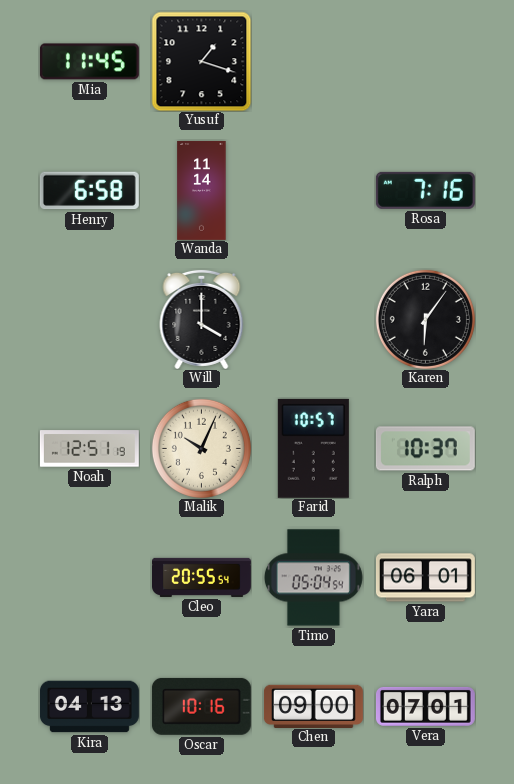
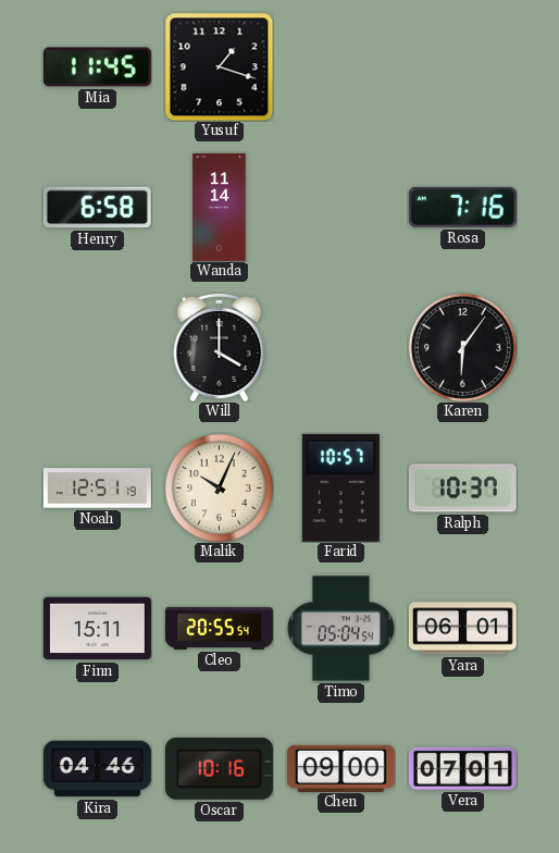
Finn: none -> 15:11 (97, 629)
Kira: 04:13 -> 04:46 (97, 769)
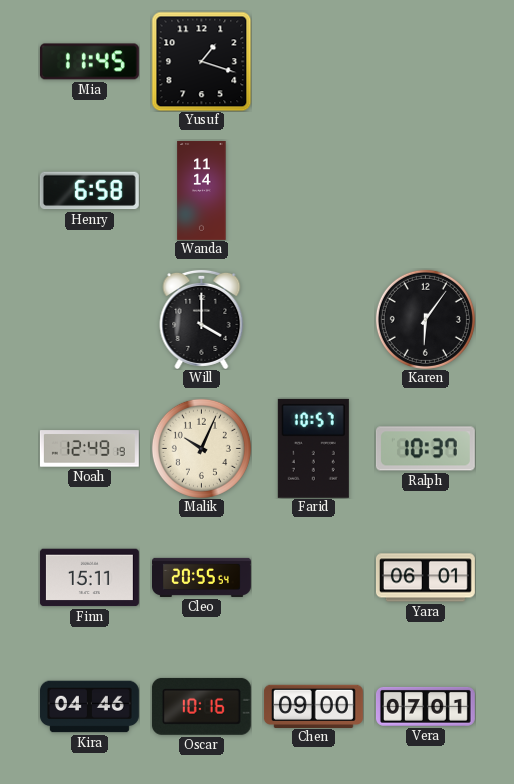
Rosa: 7:16 -> none (462, 207)
Noah: 12:51 -> 12:49 (89, 449)
Timo: 05:04 -> none (340, 629)
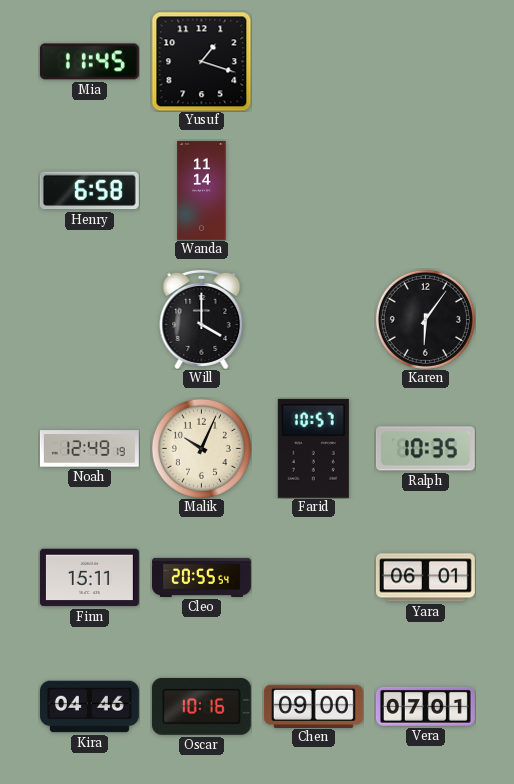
Ralph: 10:37 -> 10:35 (425, 449)
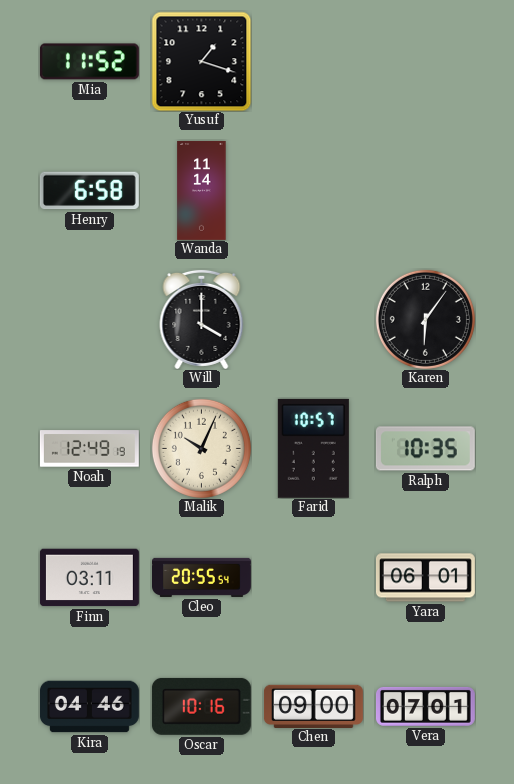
Mia: 11:45 -> 11:52 (89, 62)
Finn: 15:11 -> 03:11 (89, 578)
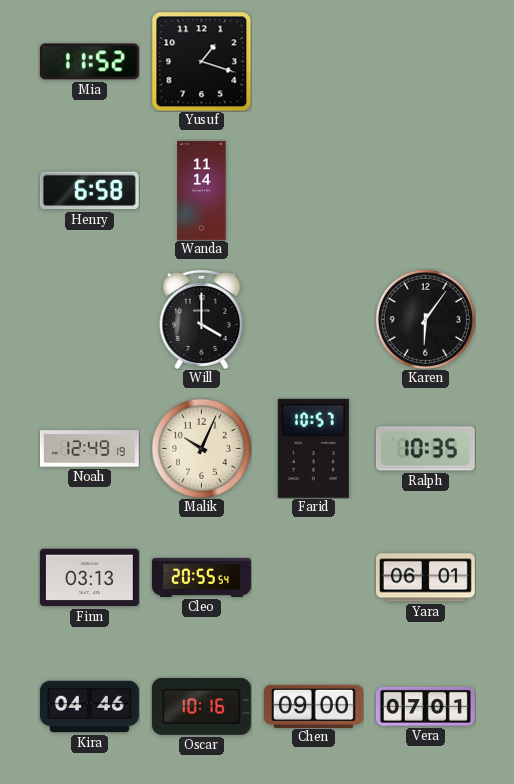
Finn: 03:11 -> 03:13 (89, 578)
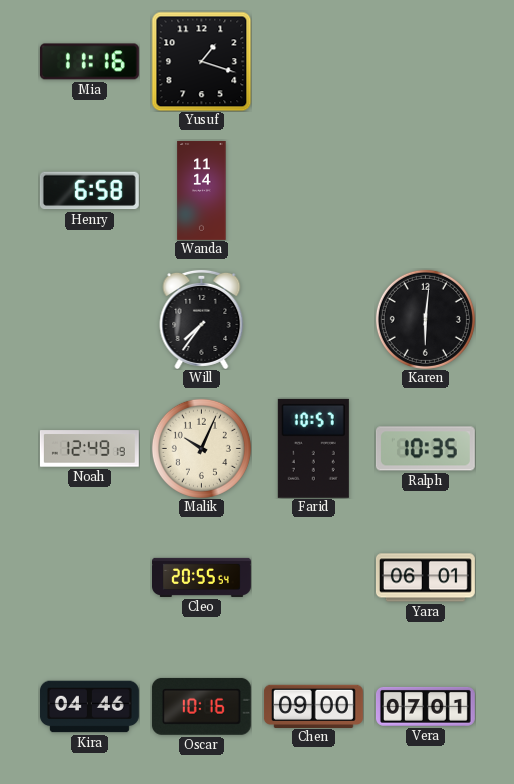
Mia: 11:52 -> 11:16 (89, 62)
Will: 4:00 -> 7:36 (202, 319)
Karen: 6:06 -> 6:01 (425, 319)
Finn: 03:13 -> none (89, 578)
